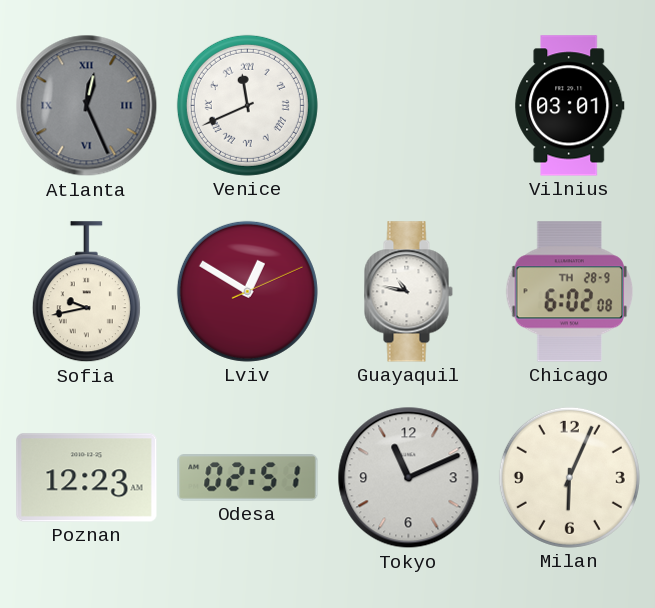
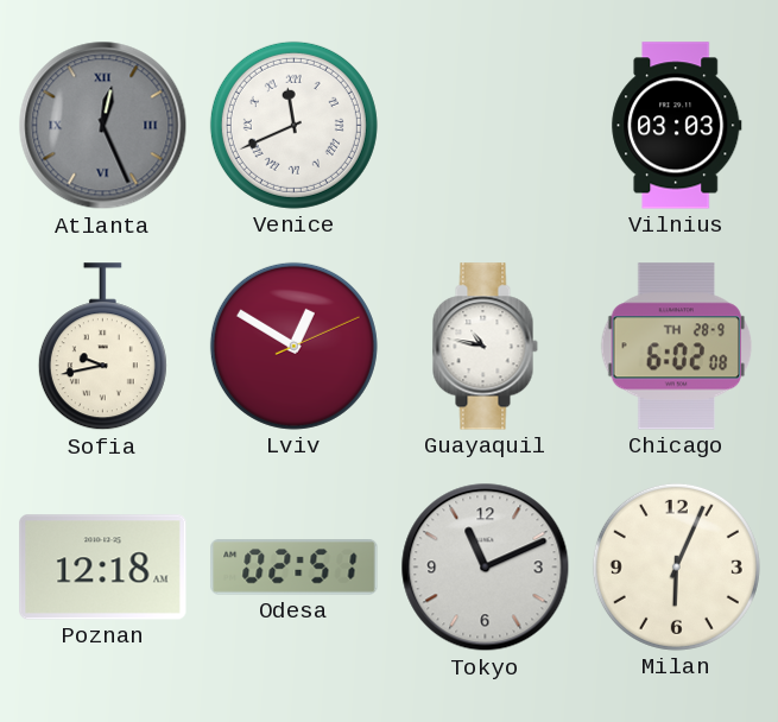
Vilnius: 03:01 -> 03:03 (677, 126)
Poznan: 12:23 -> 12:18 (103, 568)
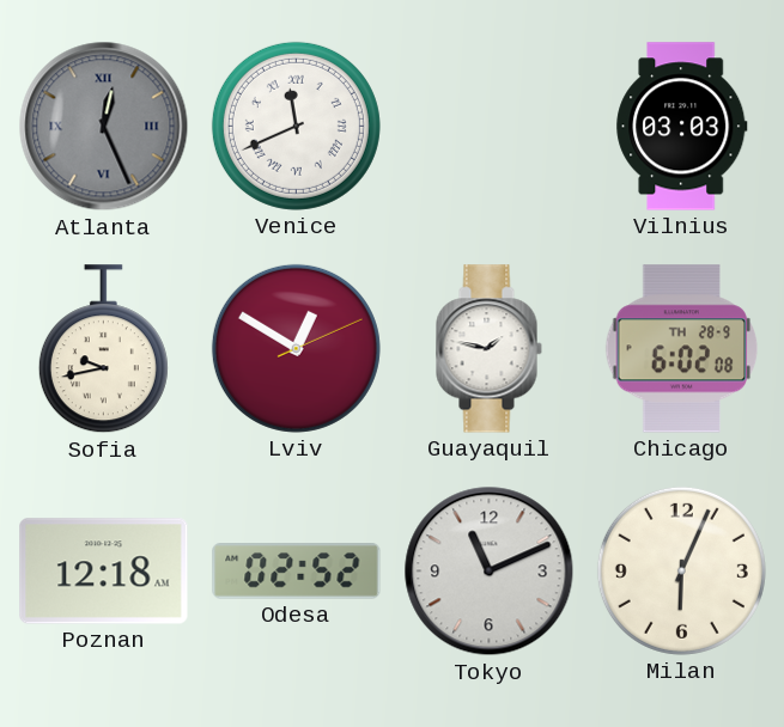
Guayaquil: 10:47 -> 1:47 (488, 349)
Odesa: 02:51 -> 02:52 (297, 572)
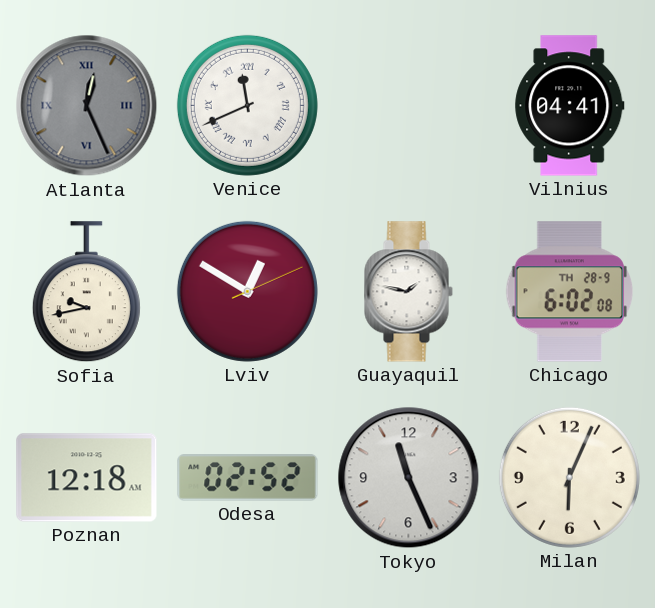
Vilnius: 03:03 -> 04:41 (570, 106)
Tokyo: 11:11 -> 11:26 (409, 478)
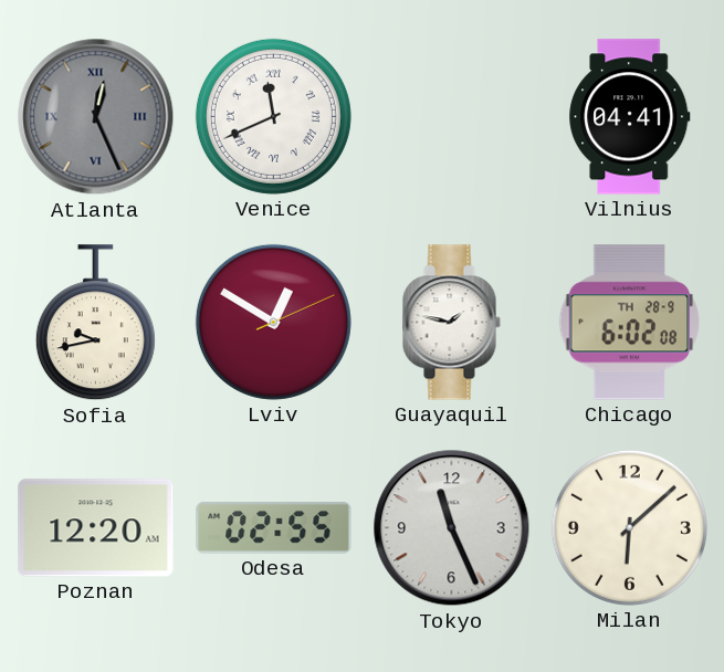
Poznan: 12:18 -> 12:20 (96, 528)
Odesa: 02:52 -> 02:55 (274, 528)
Milan: 6:04 -> 6:08 (629, 527)
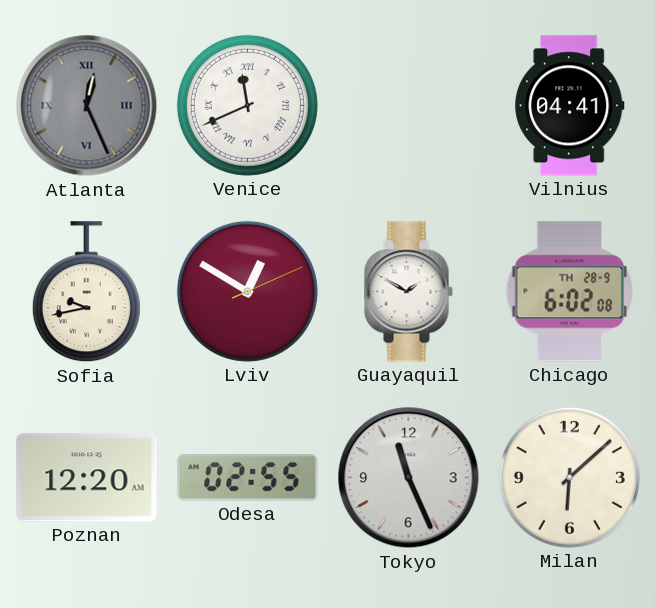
Guayaquil: 1:47 -> 1:50 (408, 292)
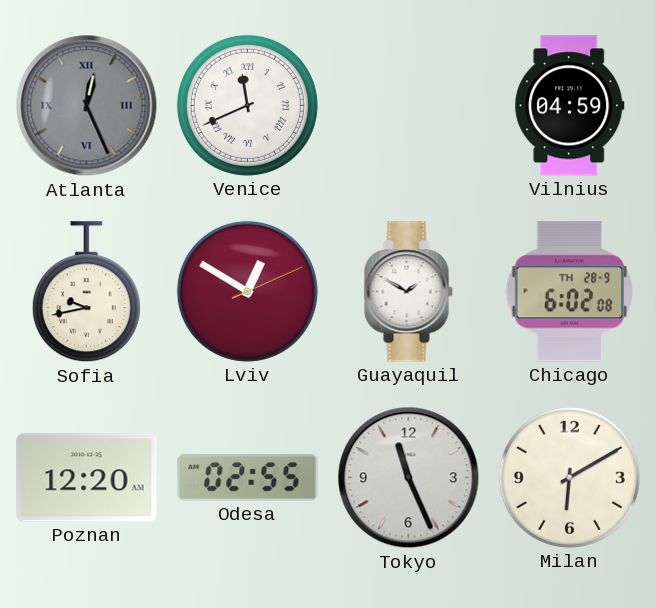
Vilnius: 04:41 -> 04:59 (570, 106)
Milan: 6:08 -> 6:10 (569, 477)
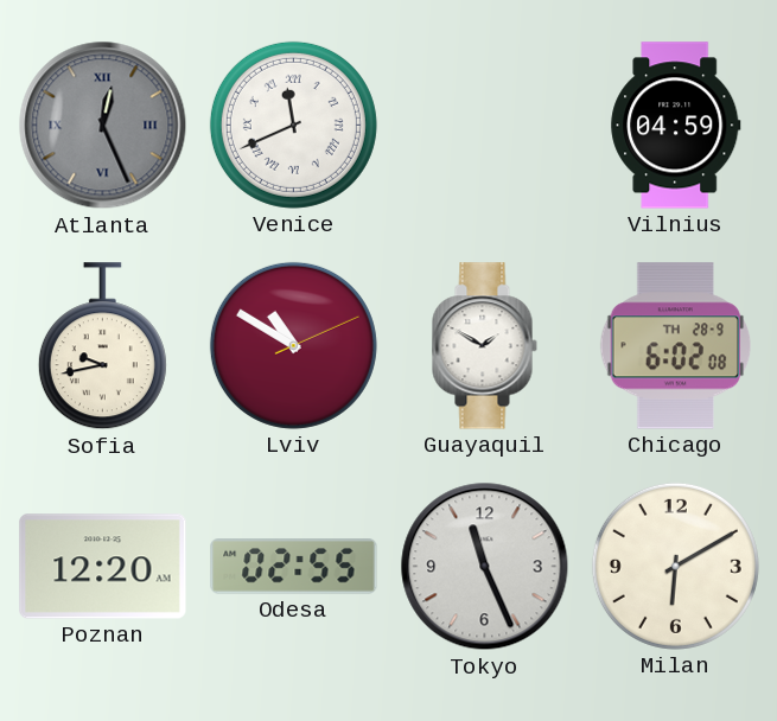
Lviv: 12:50 -> 10:50 (293, 345)
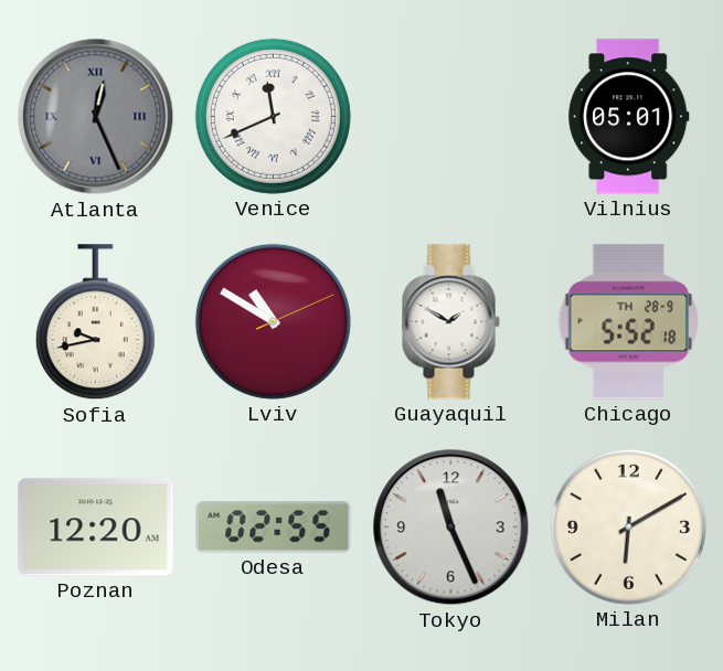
Vilnius: 04:59 -> 05:01 (629, 117)
Chicago: 6:02 -> 5:52 (629, 322)
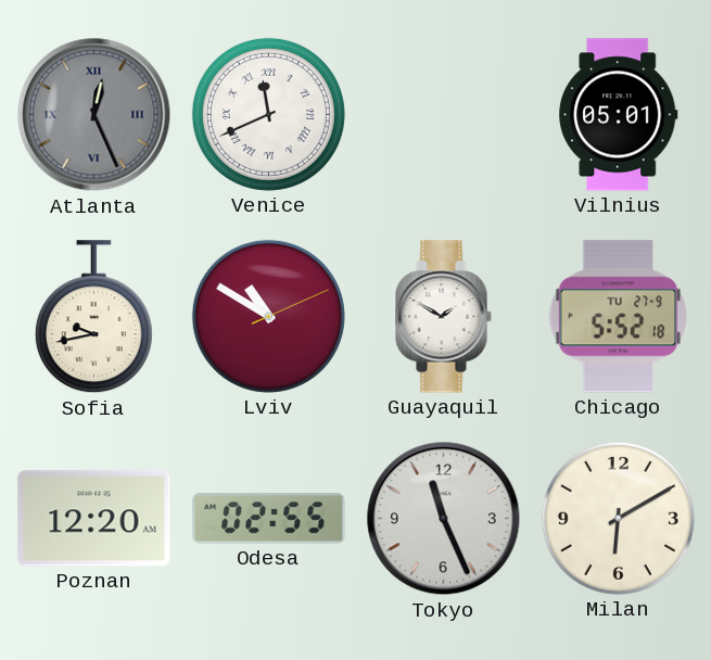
Chicago date: TH 28-9 -> TU 27-9 (619, 317)
